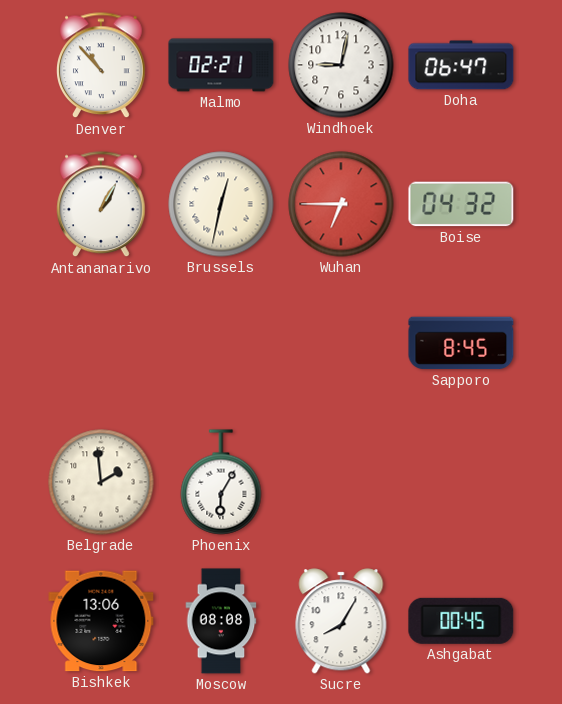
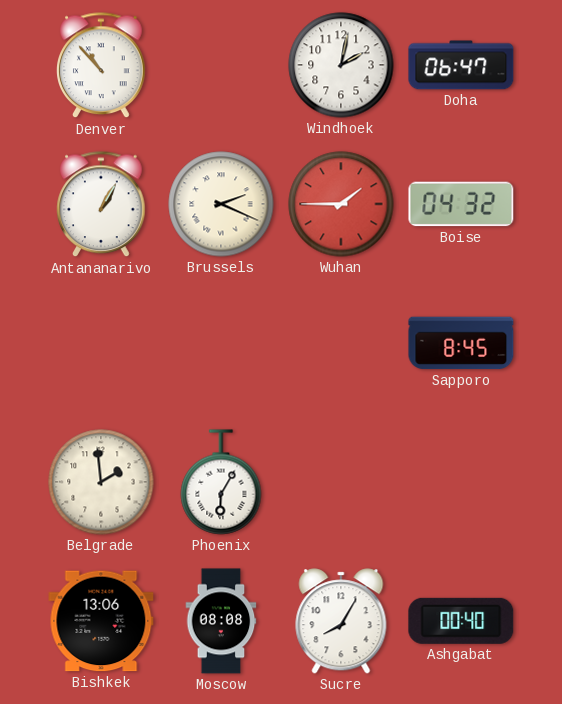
Malmo: 02:21 -> none (221, 65)
Windhoek: 9:02 -> 2:02 (341, 65)
Brussels: 12:32 -> 2:19 (221, 204)
Wuhan: 6:45 -> 1:45 (341, 204)
Ashgabat: 00:45 -> 00:40 (461, 621)
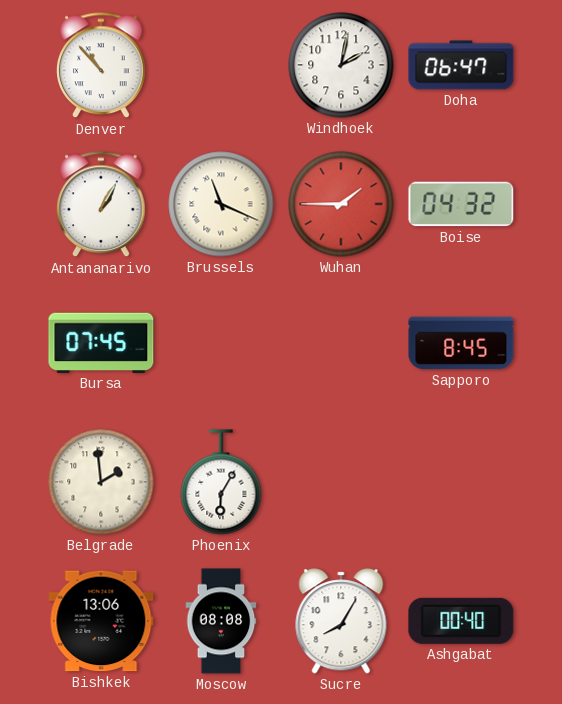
Brussels: 2:19 -> 11:19 (221, 204)
Bursa: none -> 07:45 (101, 343)
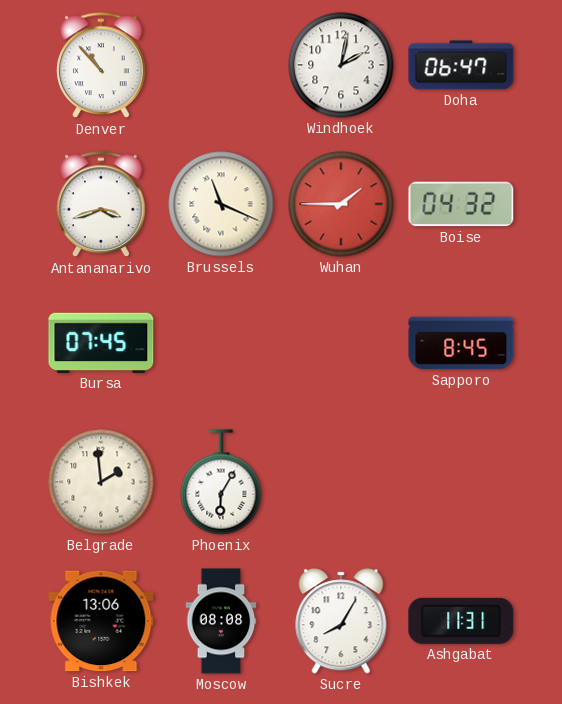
Antananarivo: 1:05 -> 3:42 (101, 205)
Ashgabat: 00:40 -> 11:31 (461, 621)
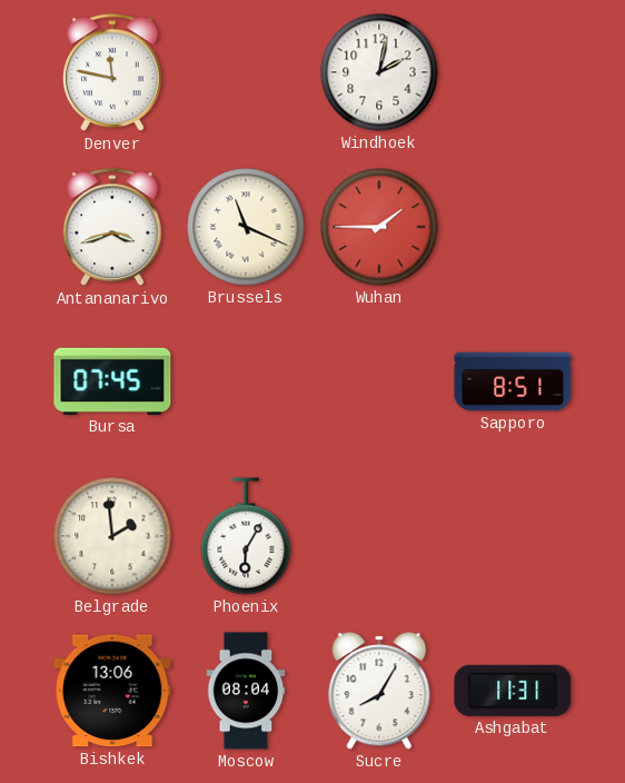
Denver: 10:53 -> 11:47 (112, 73)
Doha: 06:47 -> none (461, 65)
Boise: 04:32 -> none (461, 204)
Sapporo: 8:45 -> 8:51 (513, 381)
Moscow: 08:08 -> 08:04 (246, 691)
